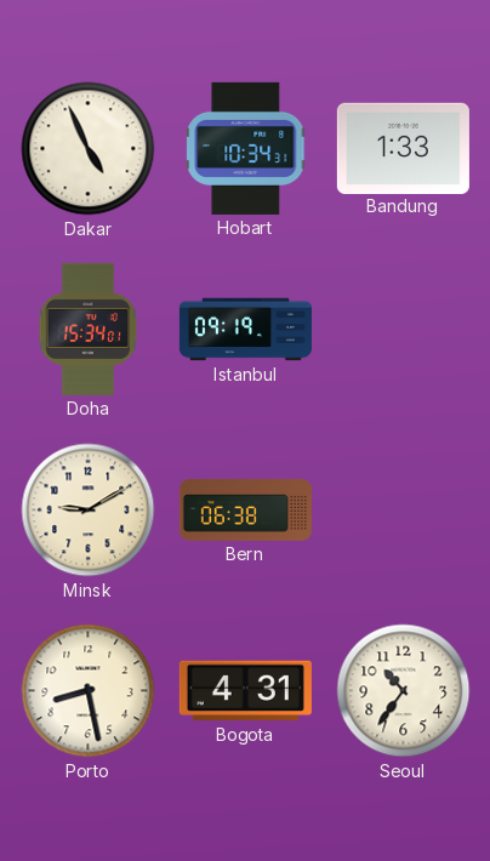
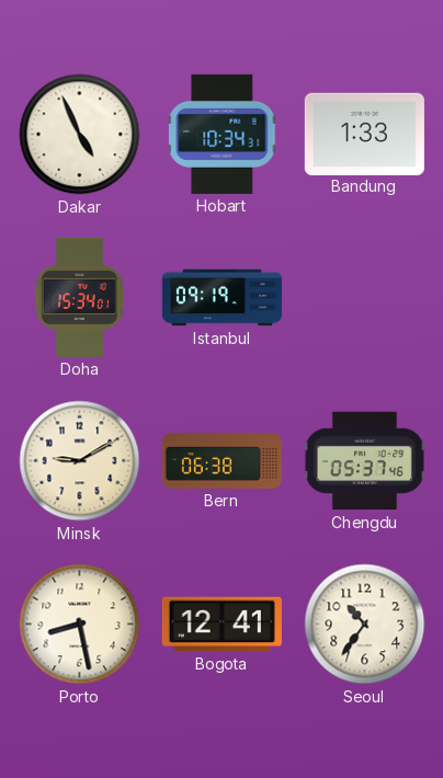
Chengdu: none -> 05:37 (364, 461)
Bogota: 4:31 -> 12:41 (222, 625)
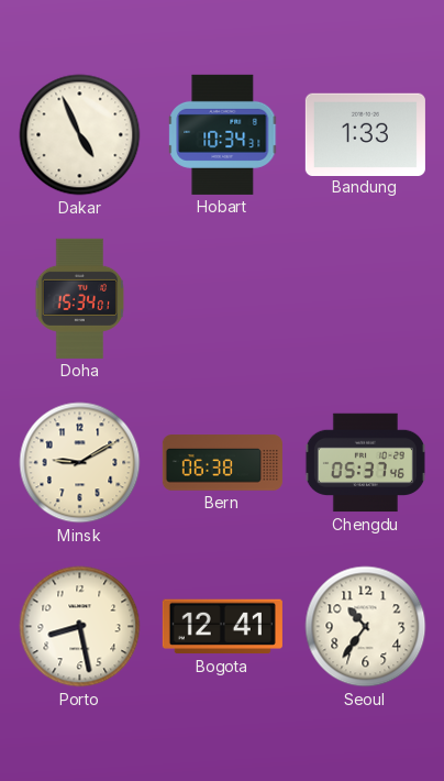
Istanbul: 09:19 -> none (222, 298)
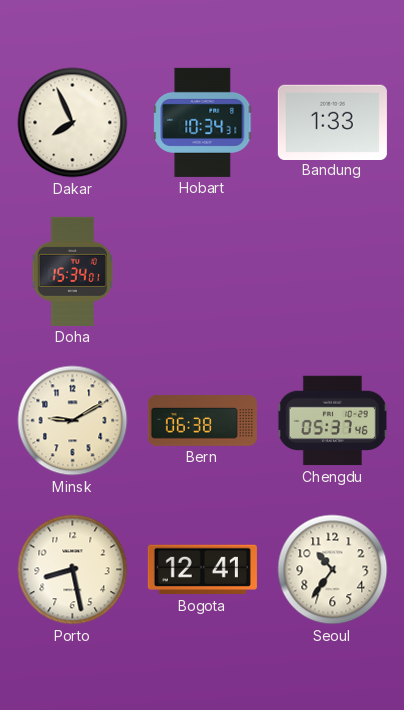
Dakar: 4:56 -> 7:56 (73, 123)
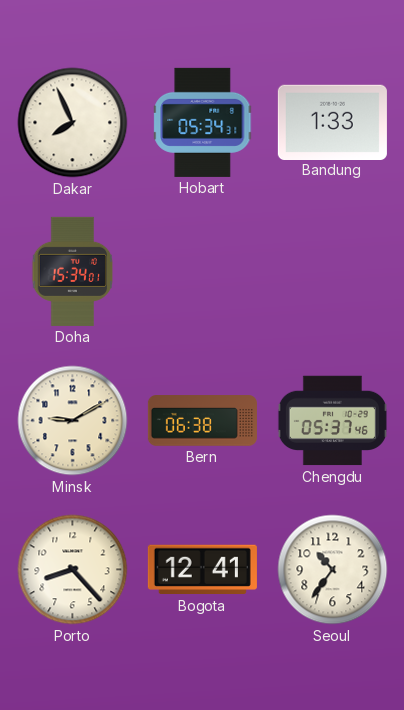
Hobart: 10:34 -> 05:34 (203, 122)
Porto: 8:28 -> 8:23 (73, 570)
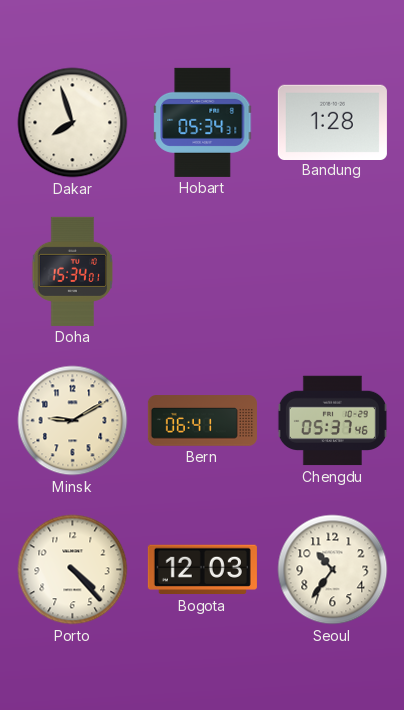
Dakar: 7:56 -> 7:57 (73, 123)
Bandung: 1:33 -> 1:28 (332, 122)
Bern: 06:38 -> 06:41 (202, 421)
Porto: 8:23 -> 4:23 (73, 570)
Bogota: 12:41 -> 12:03 (202, 570)
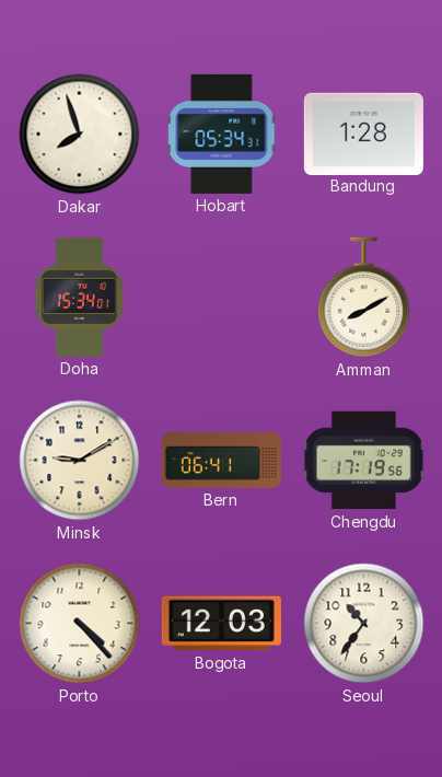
Amman: none -> 8:10 (364, 298)
Chengdu: 05:37 -> 17:19 (363, 461)
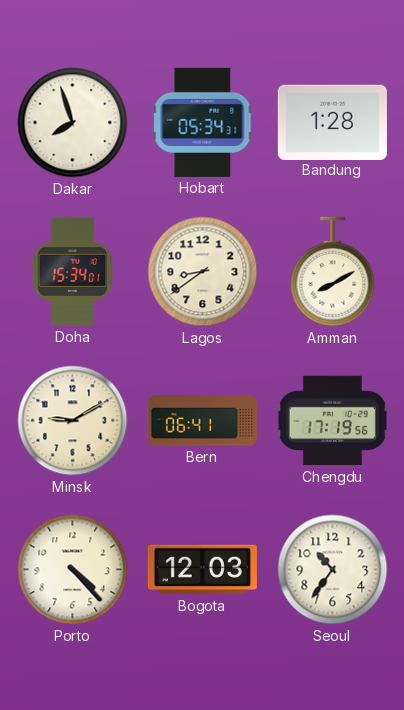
Lagos: none -> 8:39 (203, 272)
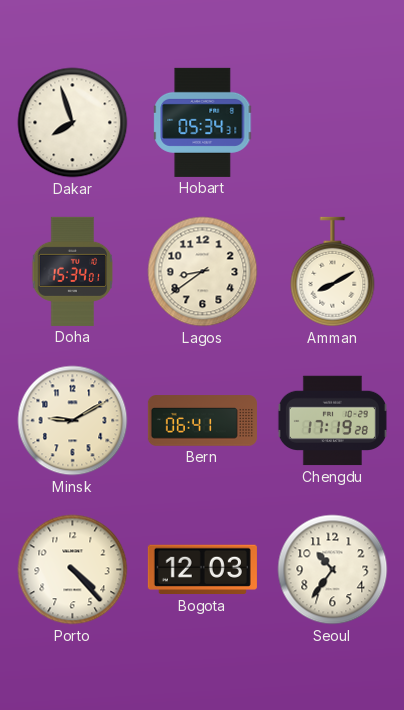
Bandung: 1:28 -> none (332, 122)
Chengdu: 17:19:56 -> 17:19:28 (332, 421)
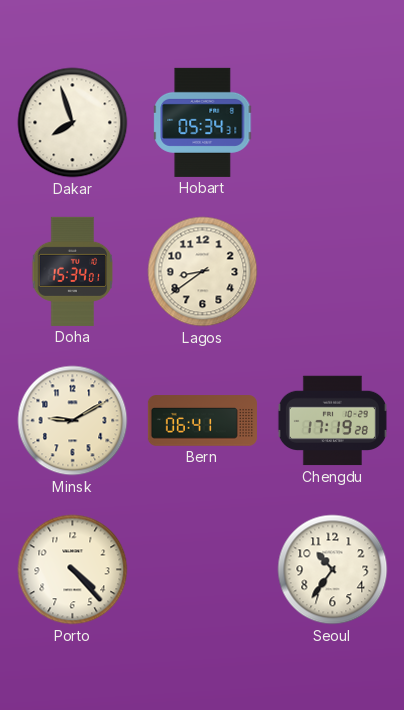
Amman: 8:10 -> none (333, 272)
Bogota: 12:03 -> none (202, 570)
